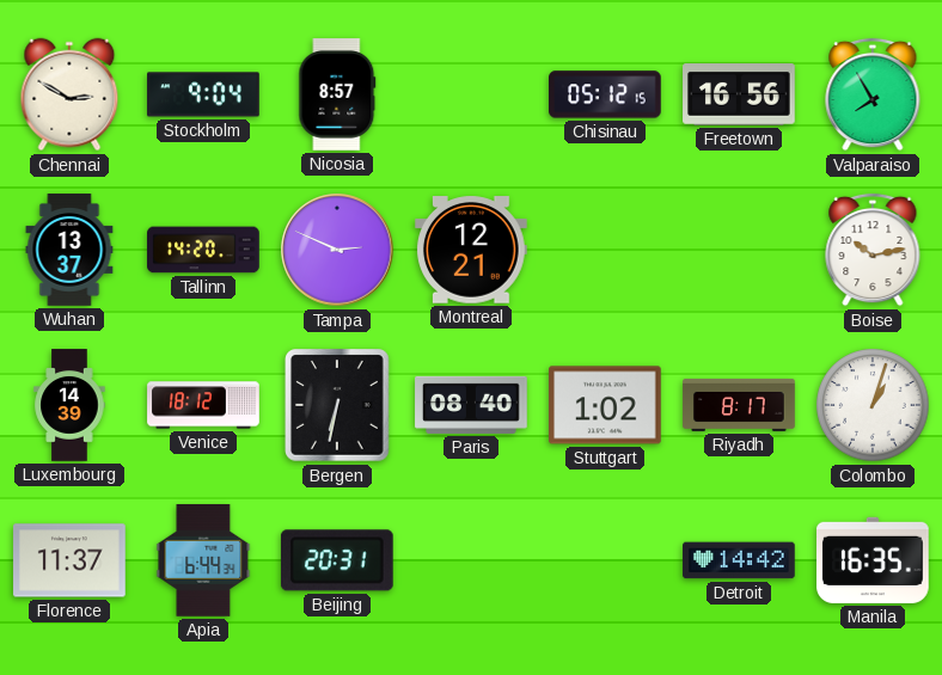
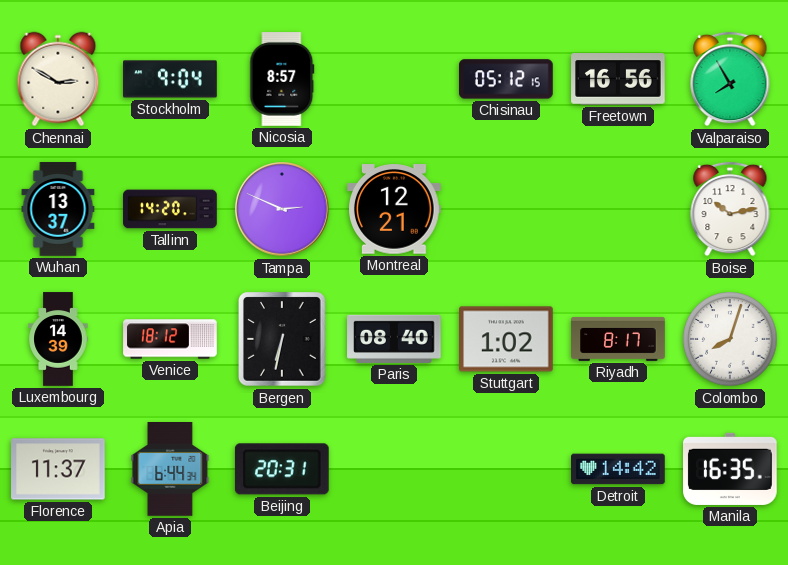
Colombo: 1:03 -> 8:03 (730, 339)
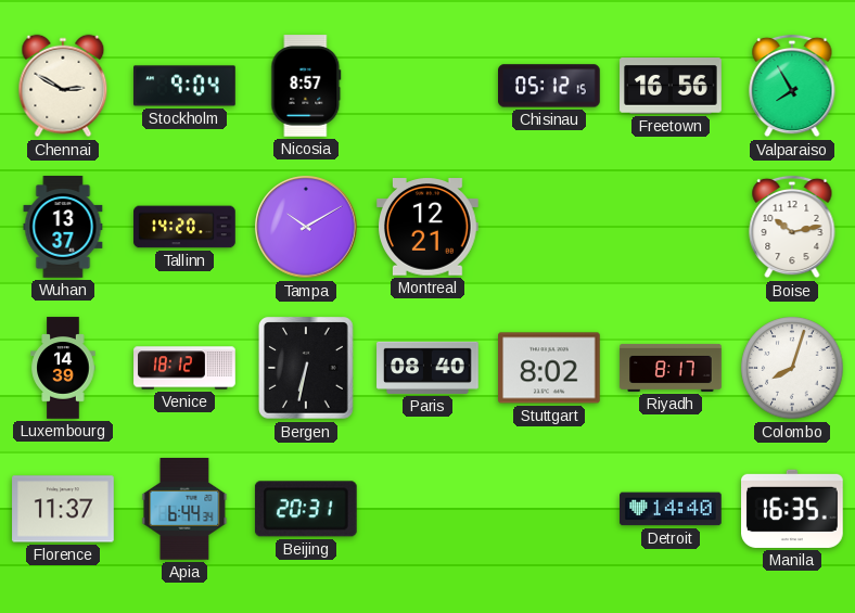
Tampa: 2:49 -> 10:10 (306, 227)
Stuttgart: 1:02 -> 8:02 (550, 368)
Detroit: 14:42 -> 14:40 (671, 509)
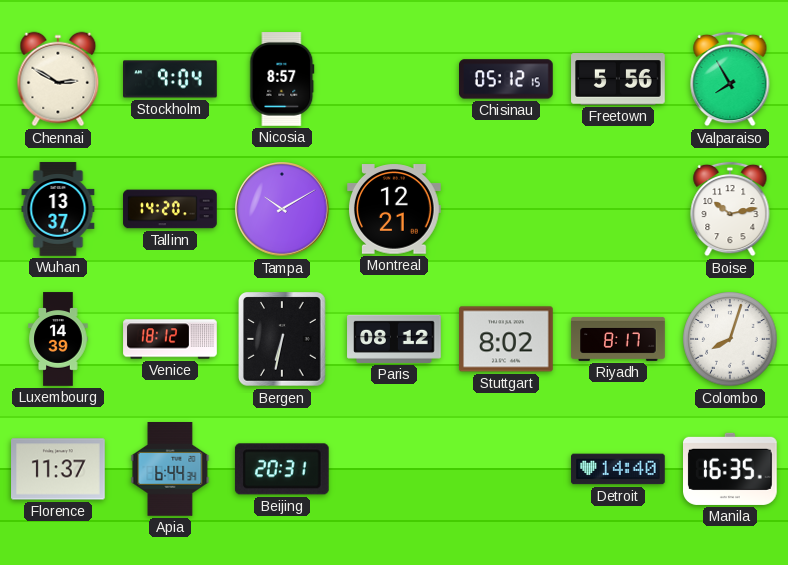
Freetown: 16:56 -> 5:56 (618, 79)
Paris: 08:40 -> 08:12 (394, 339)
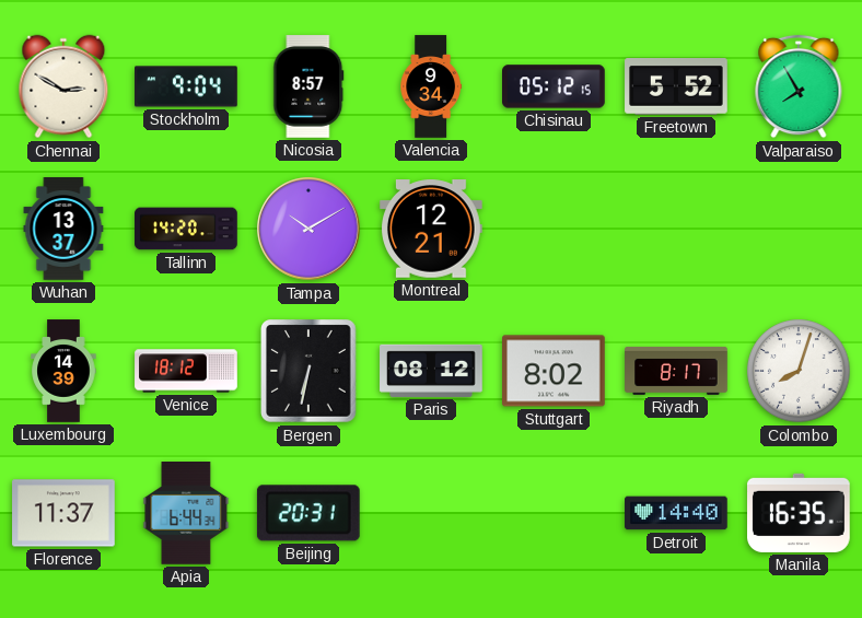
Valencia: none -> 9:34 (430, 86)
Freetown: 5:56 -> 5:52 (676, 86)
Boise: 10:13 -> none (730, 209)
